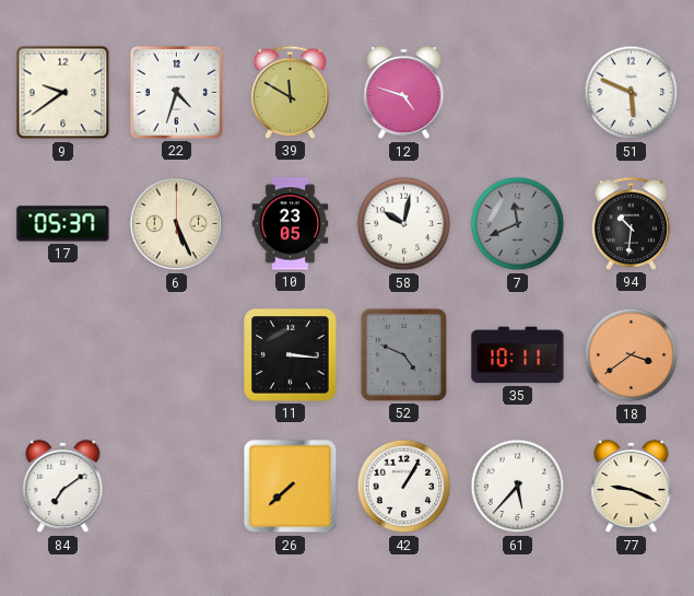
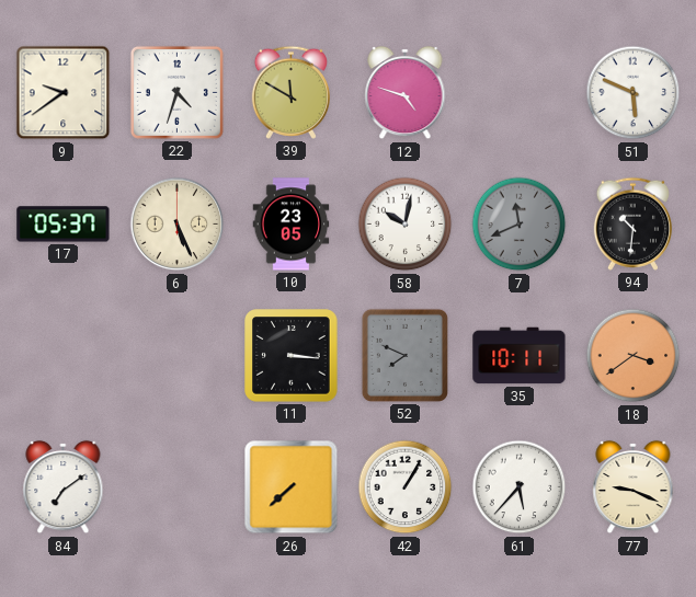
52: 4:49 -> 7:49 (404, 355)
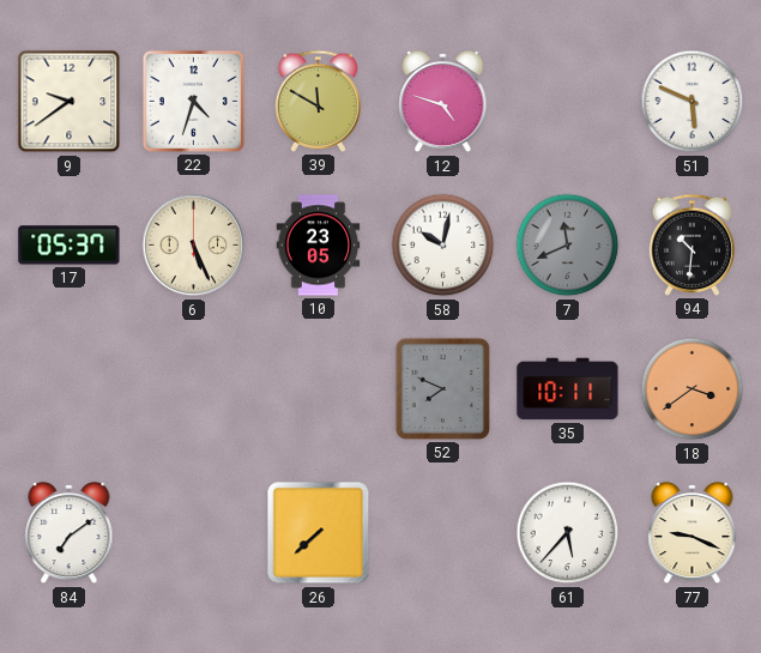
11: 3:16 -> none (292, 356)
42: 1:05 -> none (406, 487)
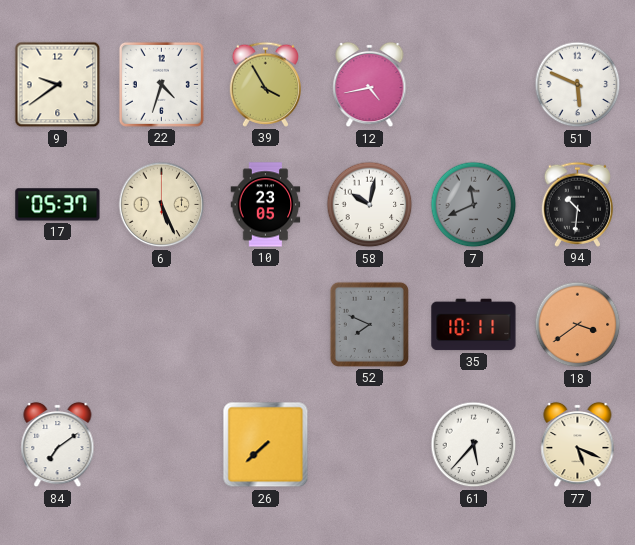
39: 11:50 -> 3:55 (265, 84)
12: 4:48 -> 4:43 (370, 85)
77: 9:19 -> 5:19 (578, 445)
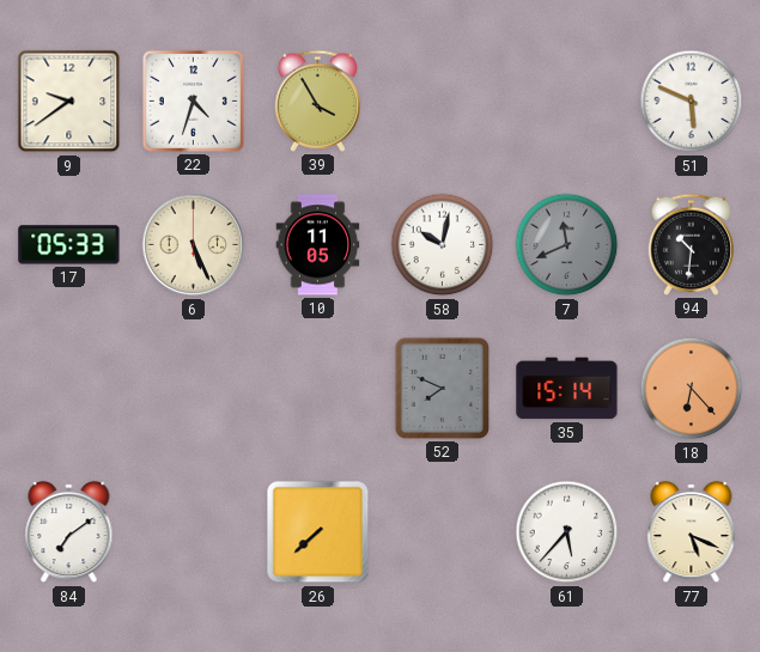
12: 4:43 -> none (370, 85)
17: 05:37 -> 05:33 (69, 245)
10: 23:05 -> 11:05 (318, 245)
35: 10:11 -> 15:14 (567, 389)
18: 3:39 -> 6:23 (692, 389)
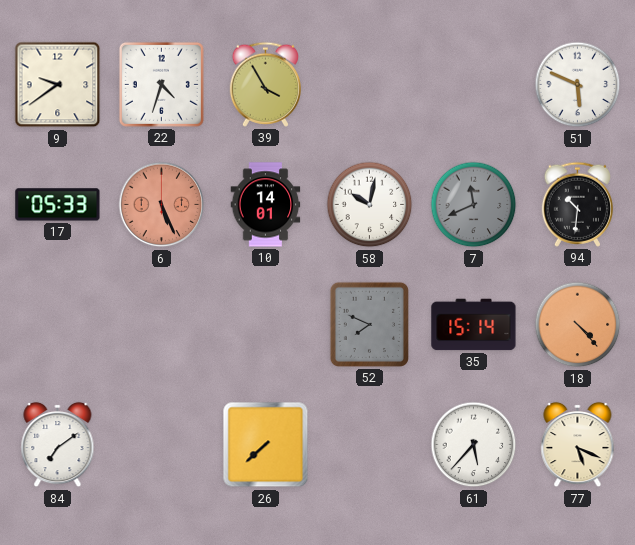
6 dial: cream -> salmon (162, 205)
10: 11:05 -> 14:01 (266, 205)
18: 6:23 -> 4:23 (578, 325)
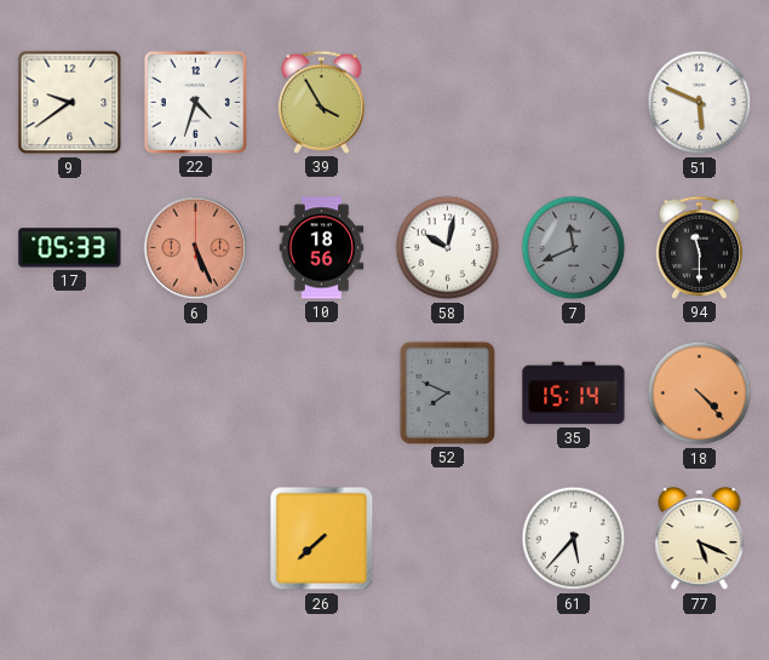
10: 14:01 -> 18:56 (322, 248)
94: 10:31 -> 11:30 (699, 247)
84: 7:09 -> none (58, 445)
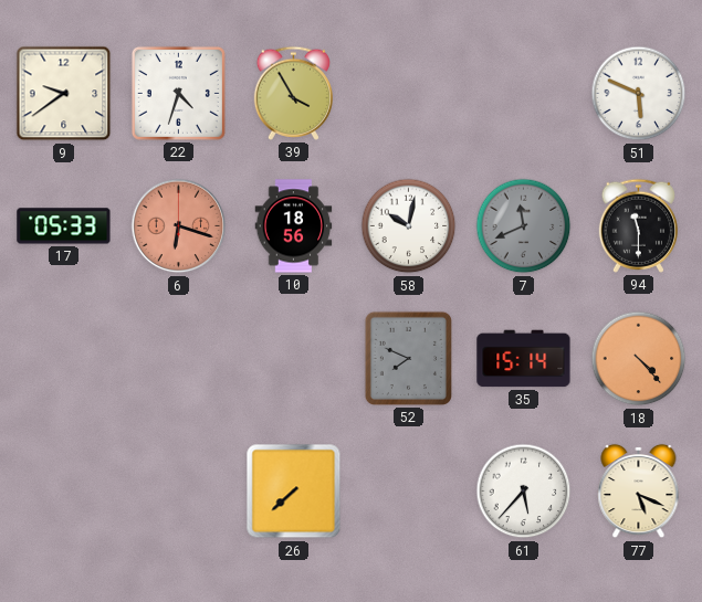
6: 5:26 -> 6:18 (179, 226)
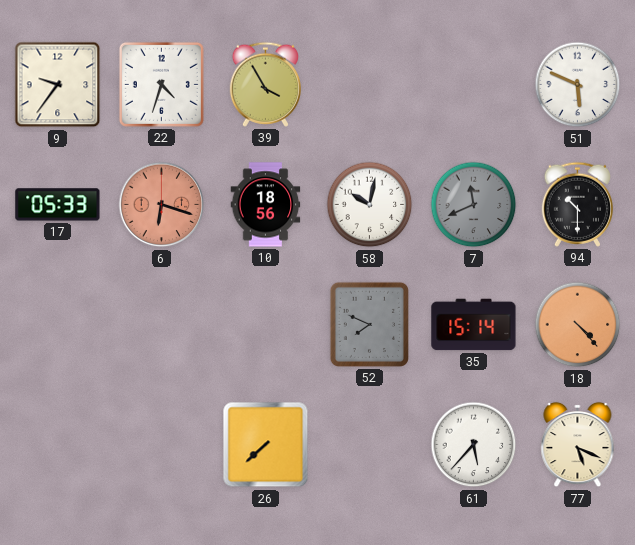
9: 9:39 -> 9:36 (58, 85)
94: 11:30 -> 10:30 (577, 204)
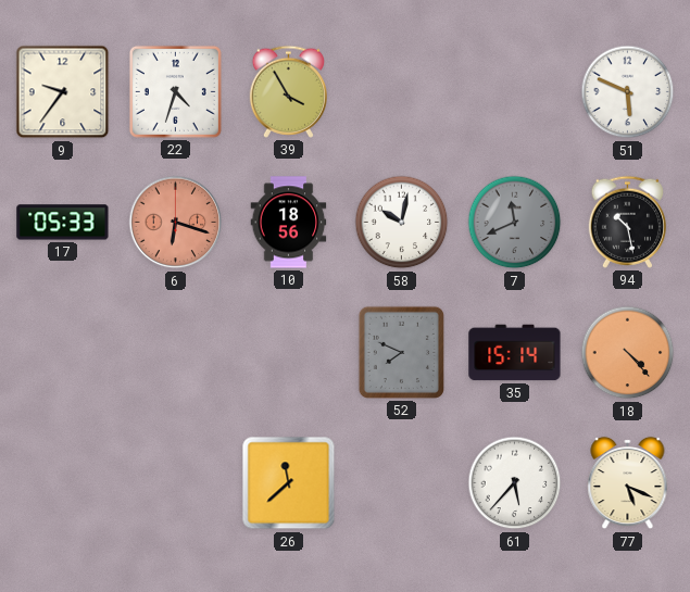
94: 10:30 -> 10:28 (627, 222)
26: 7:38 -> 11:38 (289, 483)
